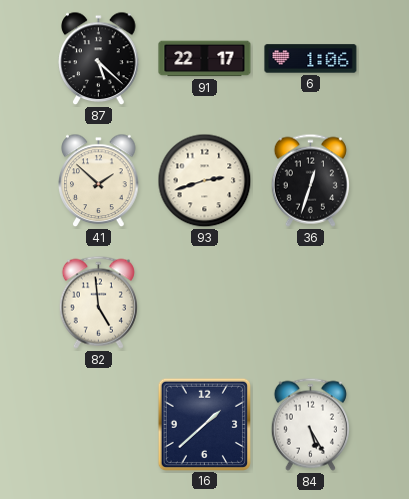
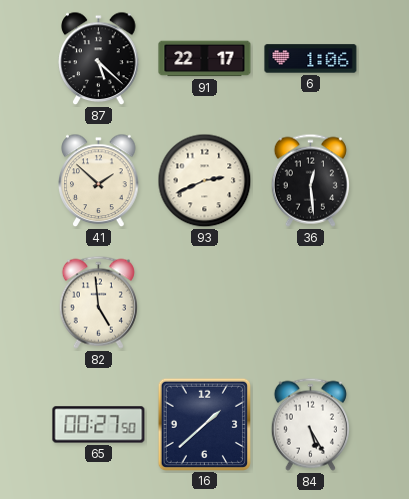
93: 2:42 -> 2:41 (205, 181)
36: 12:33 -> 12:29 (310, 180)
65: none -> 00:27 (99, 425)
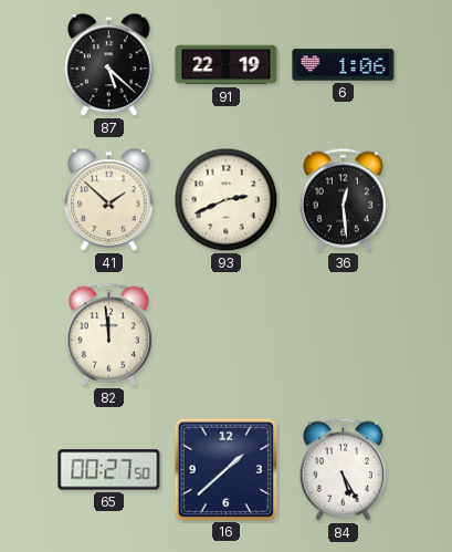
91: 22:17 -> 22:19 (227, 65)
82: 4:59 -> 11:59 (108, 334)
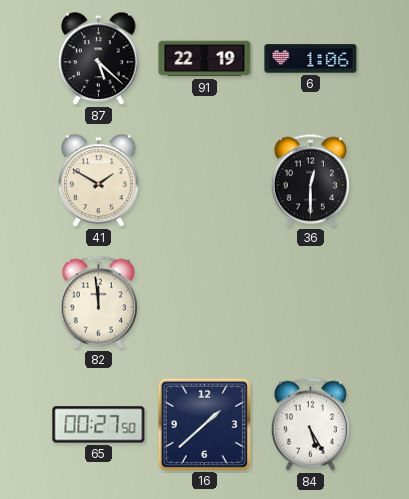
41: 1:52 -> 1:50 (99, 181)
93: 2:41 -> none (227, 200)
36: 12:29 -> 12:30 (310, 180)
